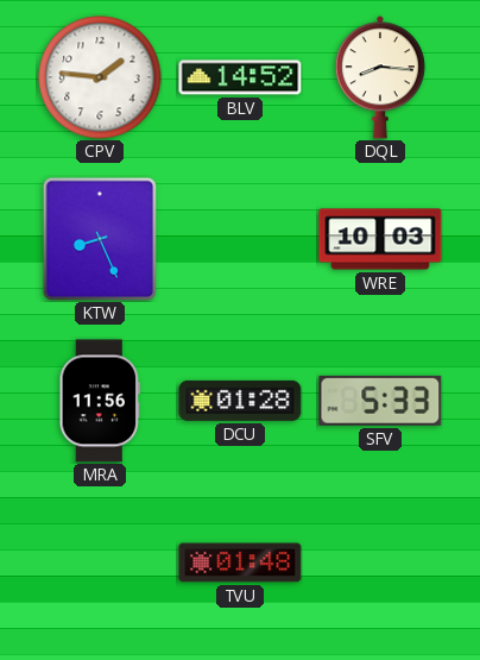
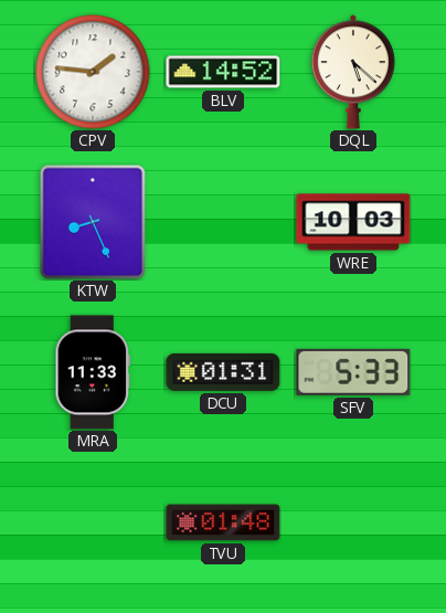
DQL: 8:16 -> 5:22 (353, 72)
MRA: 11:56 -> 11:33 (93, 372)
DCU: 01:28 -> 01:31 (223, 372)
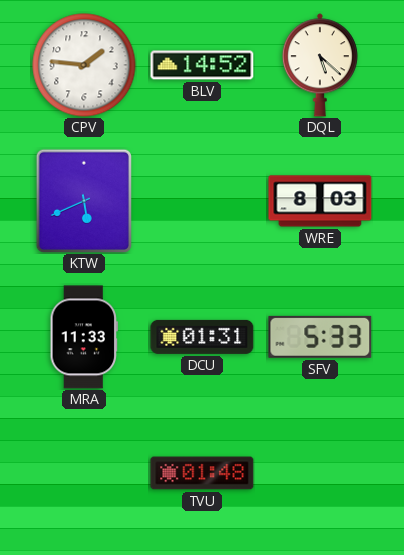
KTW: 8:26 -> 5:41 (83, 201)
WRE: 10:03 -> 8:03 (320, 201)
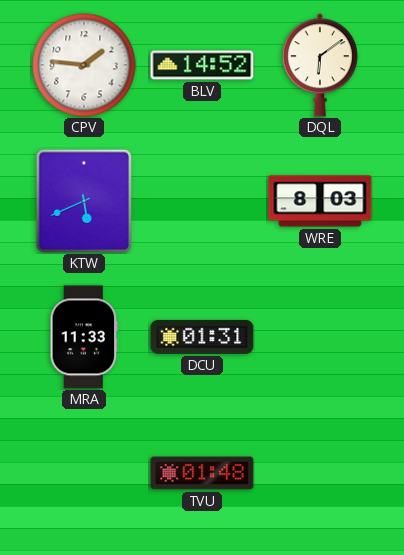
DQL: 5:22 -> 6:09 (320, 65)
SFV: 5:33 -> none (320, 337)
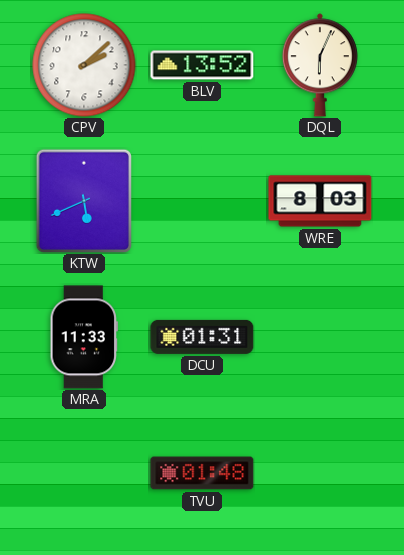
CPV: 1:46 -> 2:08 (84, 65)
BLV: 14:52 -> 13:52 (202, 65)
DQL: 6:09 -> 6:04 (320, 65)
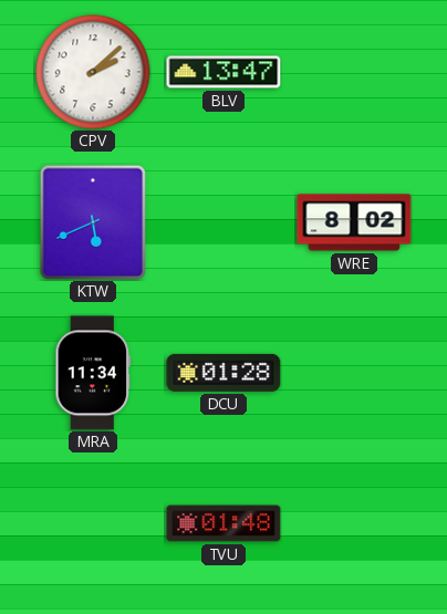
BLV: 13:52 -> 13:47 (224, 72)
DQL: 6:04 -> none (320, 65)
WRE: 8:03 -> 8:02 (354, 222)
MRA: 11:33 -> 11:34 (93, 373)
DCU: 01:31 -> 01:28 (224, 373)
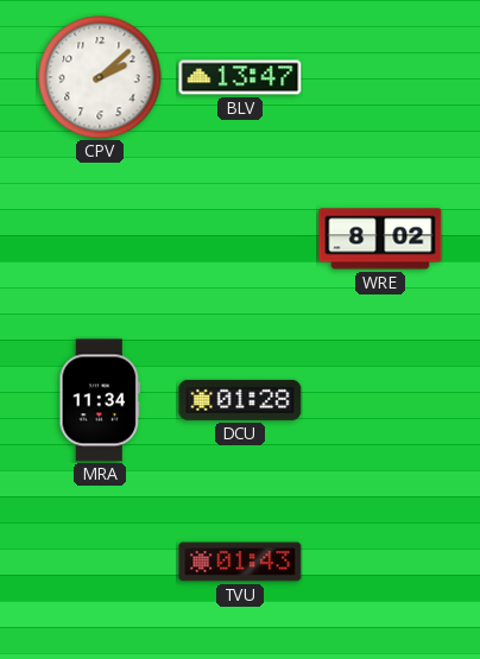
KTW: 5:41 -> none (92, 222)
TVU: 01:48 -> 01:43 (240, 562)
